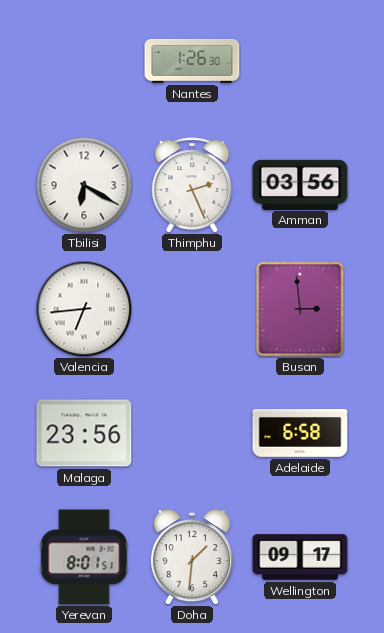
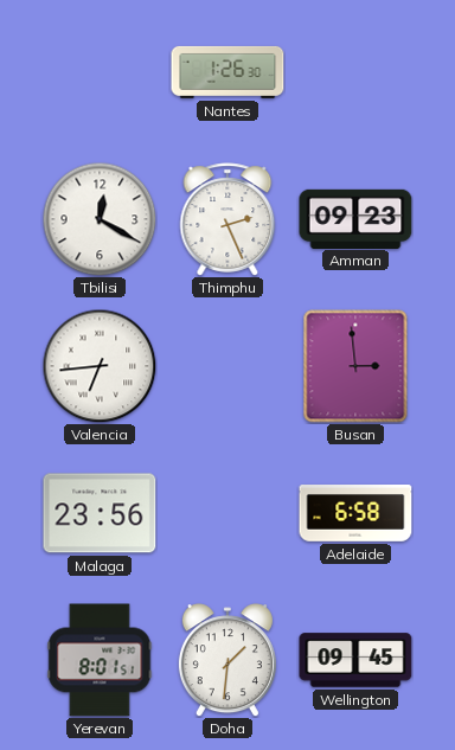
Tbilisi: 6:20 -> 12:20 (100, 219)
Amman: 03:56 -> 09:23 (355, 218)
Wellington: 09:17 -> 09:45 (355, 660)
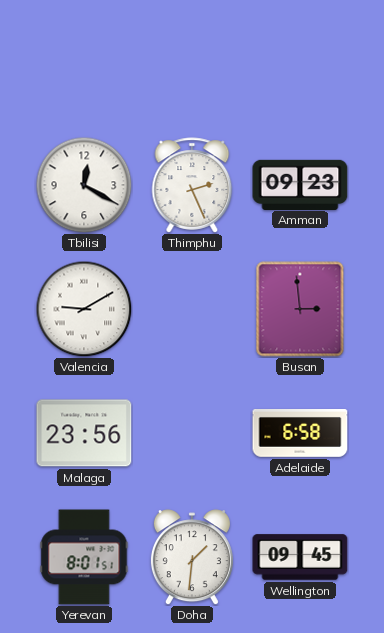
Nantes: 1:26 -> none (227, 72)
Valencia: 6:44 -> 9:10 (84, 309)
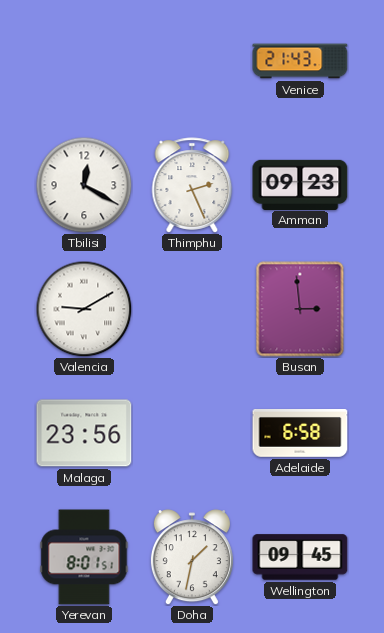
Venice: none -> 21:43 (300, 61)
Doha: 1:31 -> 1:32 (192, 557)
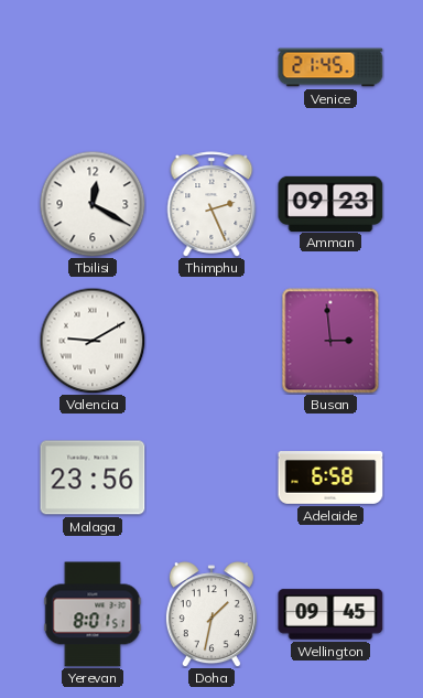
Venice: 21:43 -> 21:45 (330, 67)
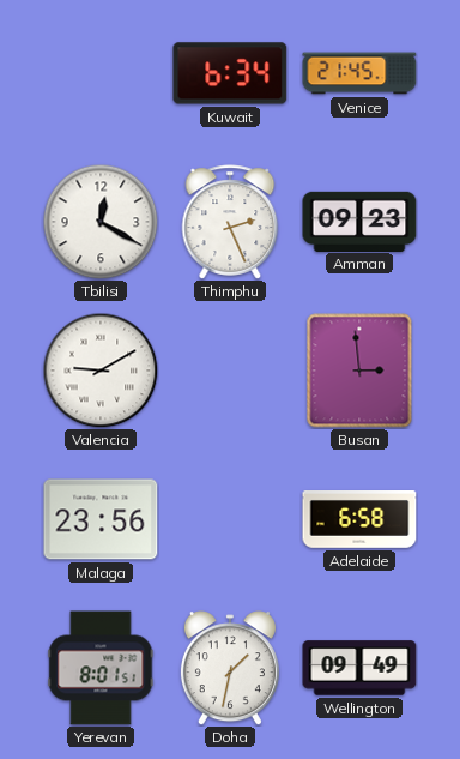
Kuwait: none -> 6:34 (230, 73)
Wellington: 09:45 -> 09:49 (359, 668)
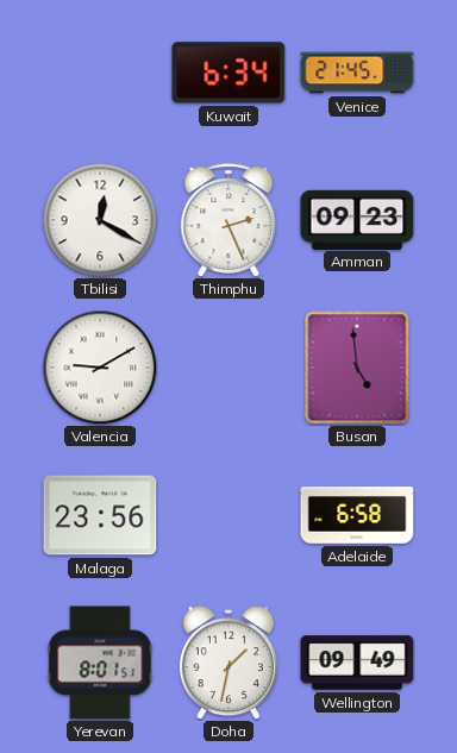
Busan: 2:59 -> 4:59 (357, 368)
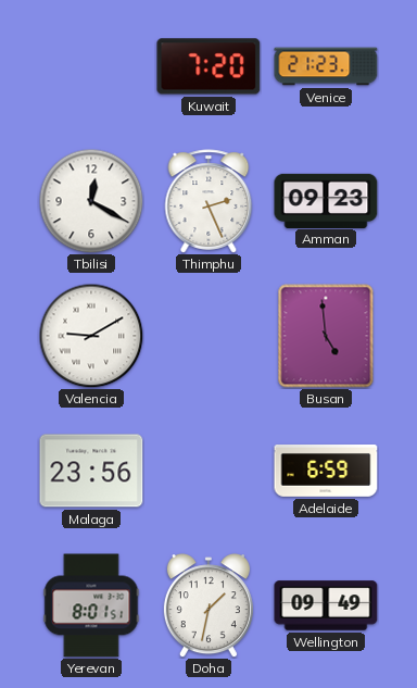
Kuwait: 6:34 -> 7:20 (208, 66)
Venice: 21:45 -> 21:23 (326, 66)
Adelaide: 6:58 -> 6:59 (326, 472)
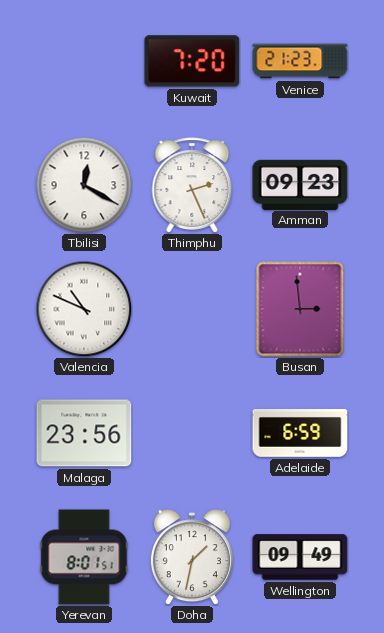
Valencia: 9:10 -> 10:49 (84, 309)
Busan: 4:59 -> 2:59 (300, 309)
